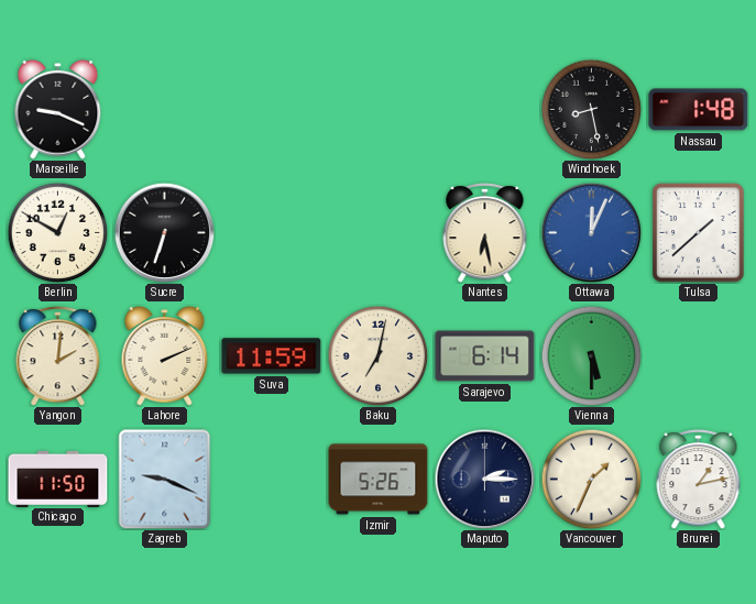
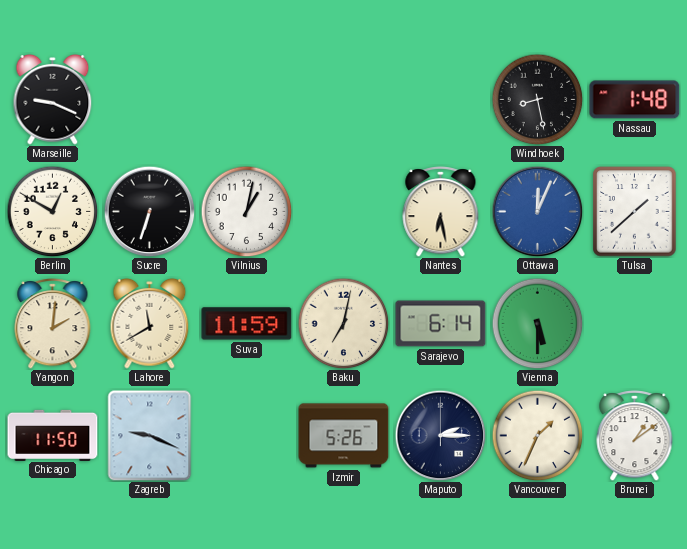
Vilnius: none -> 1:02 (246, 211)
Lahore: 2:11 -> 11:40 (150, 323)
Brunei: 1:13 -> 1:09 (635, 436)
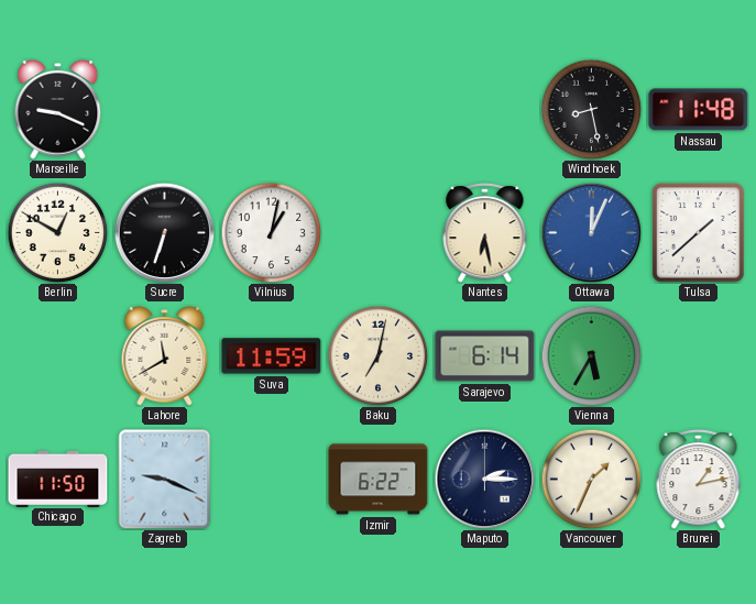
Nassau: 1:48 -> 11:48 (699, 110)
Yangon: 2:01 -> none (53, 324)
Vienna: 5:30 -> 5:35 (591, 355)
Izmir: 5:26 -> 6:22 (379, 480)
Brunei: 1:09 -> 1:13 (699, 480)
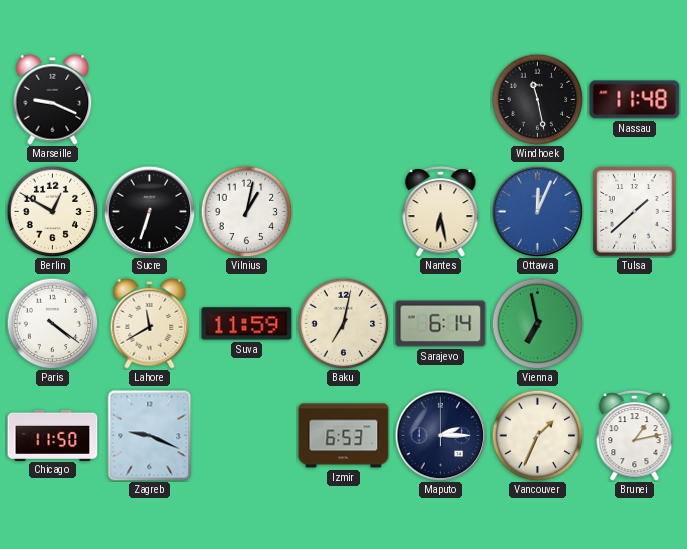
Windhoek: 8:28 -> 11:28 (537, 99)
Paris: none -> 4:21 (52, 323)
Vienna: 5:35 -> 6:58 (537, 323)
Izmir: 6:22 -> 6:53 (344, 436)
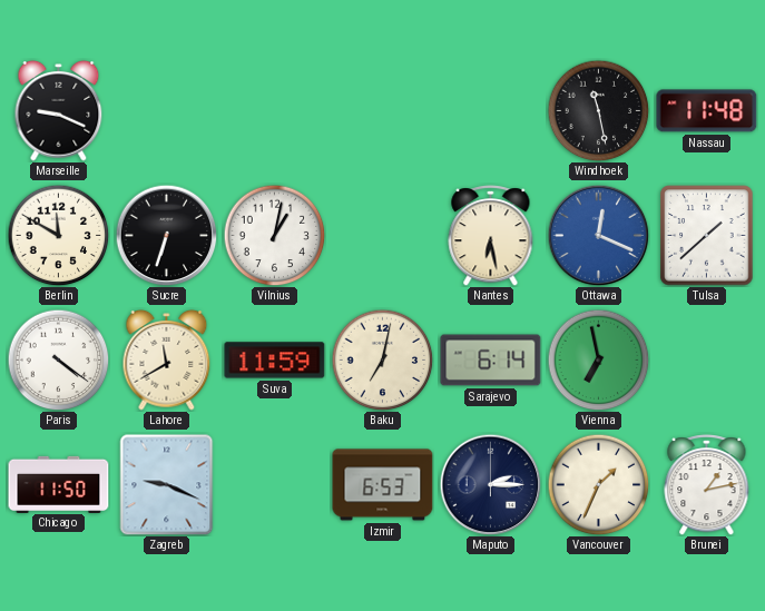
Berlin: 12:50 -> 11:50 (58, 235)
Ottawa: 12:04 -> 12:19 (598, 235)
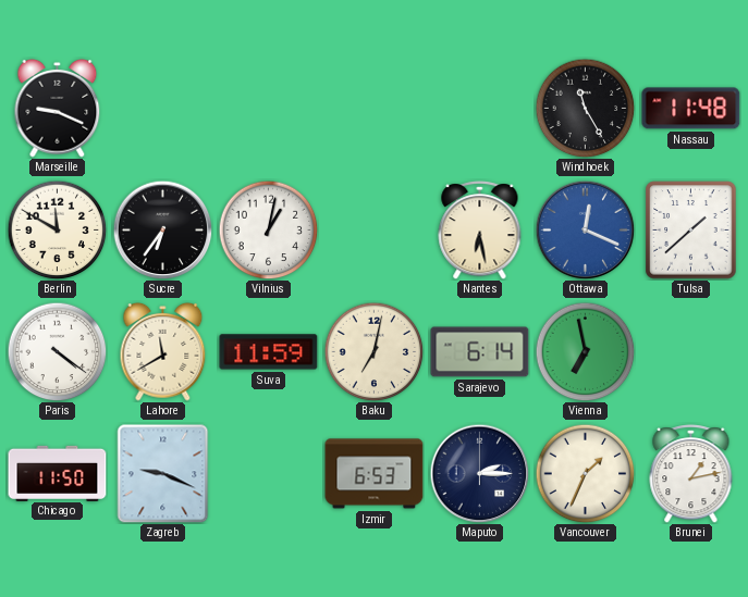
Windhoek: 11:28 -> 11:25 (585, 108)
Sucre: 6:33 -> 6:36 (162, 229)
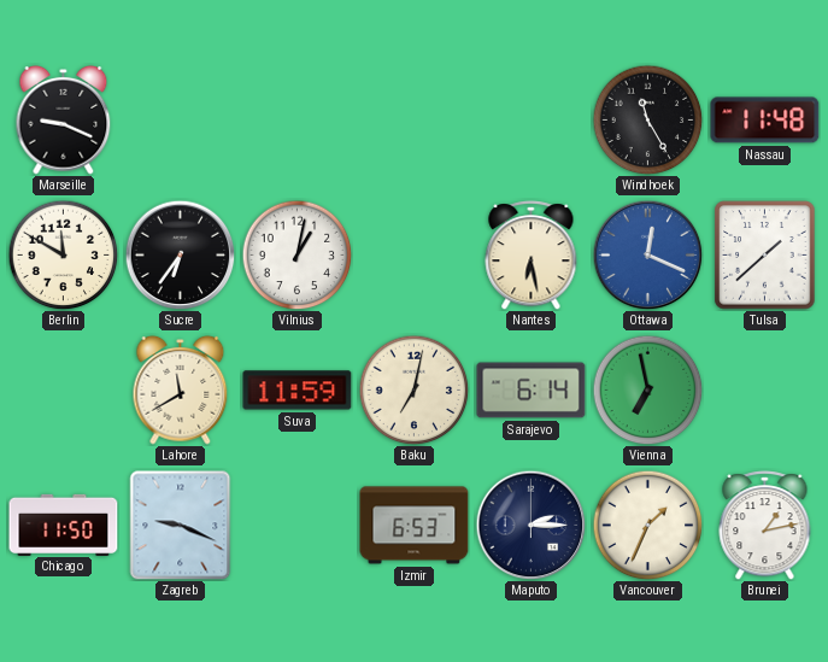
Paris: 4:21 -> none (57, 351)
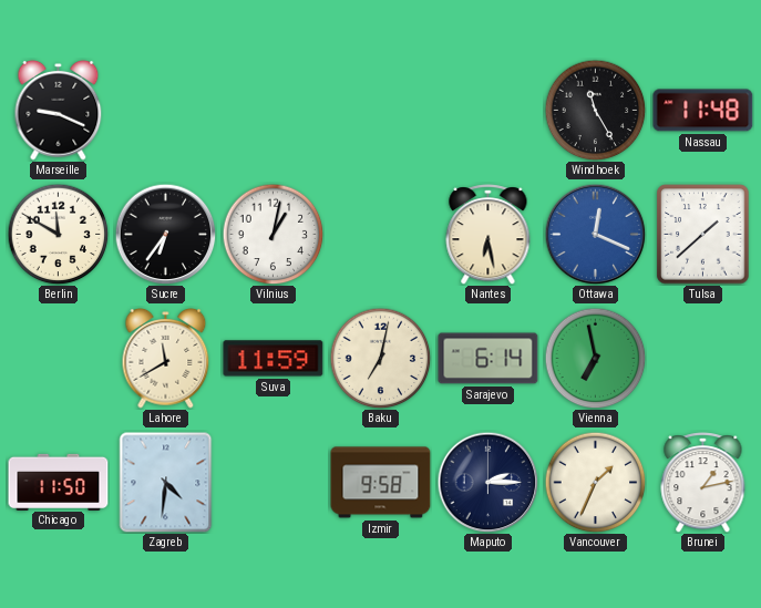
Zagreb: 9:19 -> 4:31 (166, 483)
Izmir: 6:53 -> 9:58 (381, 483)
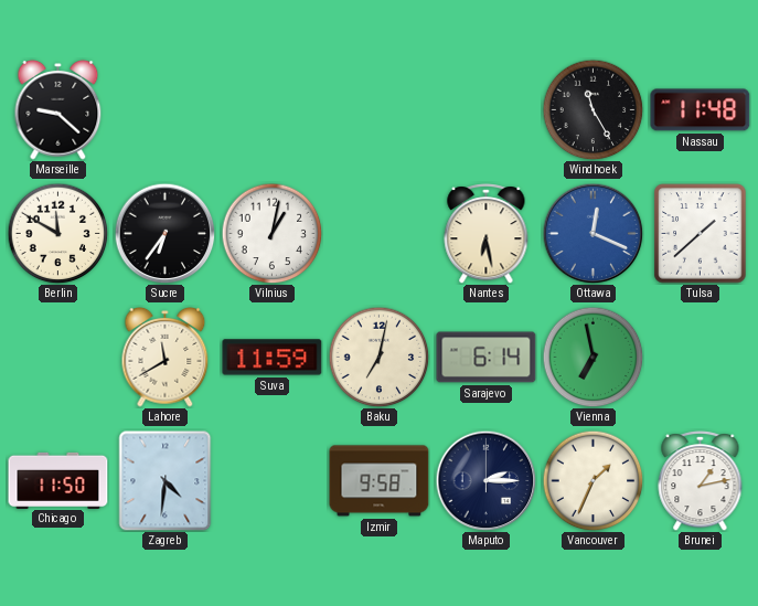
Marseille: 9:19 -> 9:22 (58, 109)
